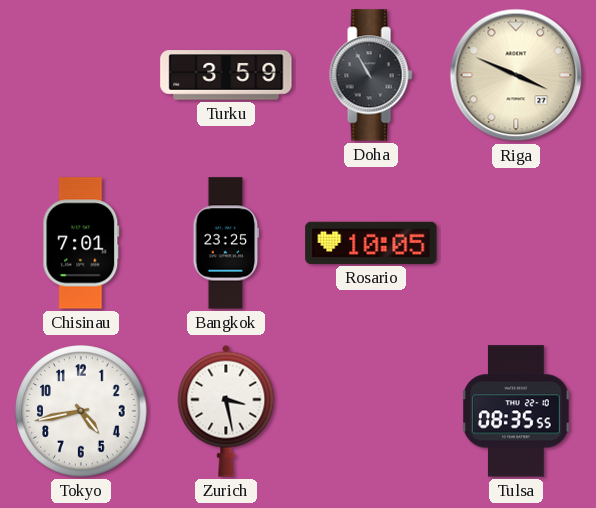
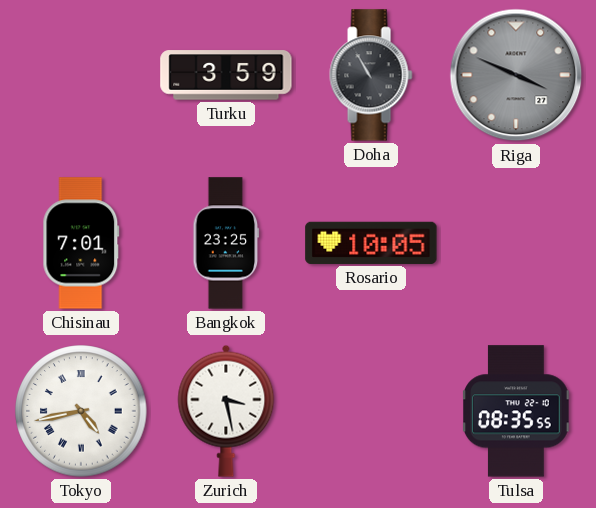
Riga dial: cream -> grey (516, 75)
Tokyo numerals: Arabic -> Roman (81, 411)
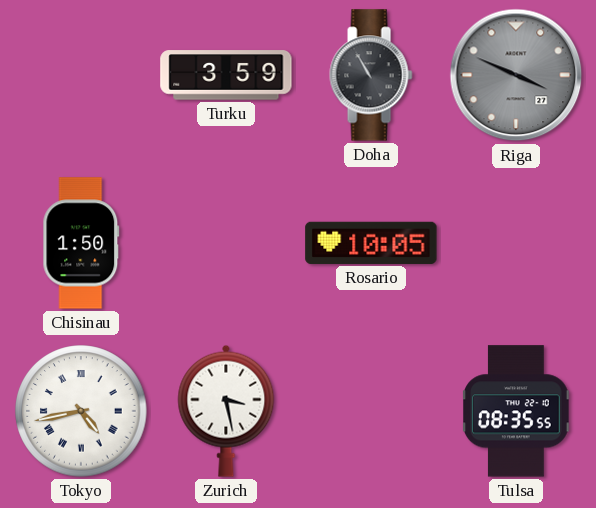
Chisinau: 7:01 -> 1:50 (81, 243)
Bangkok: 23:25 -> none (226, 243)
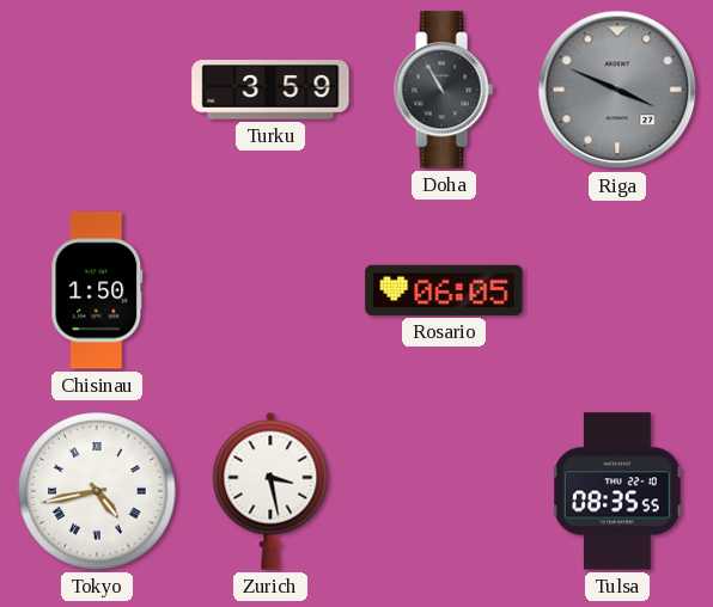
Rosario: 10:05 -> 06:05 (444, 290)
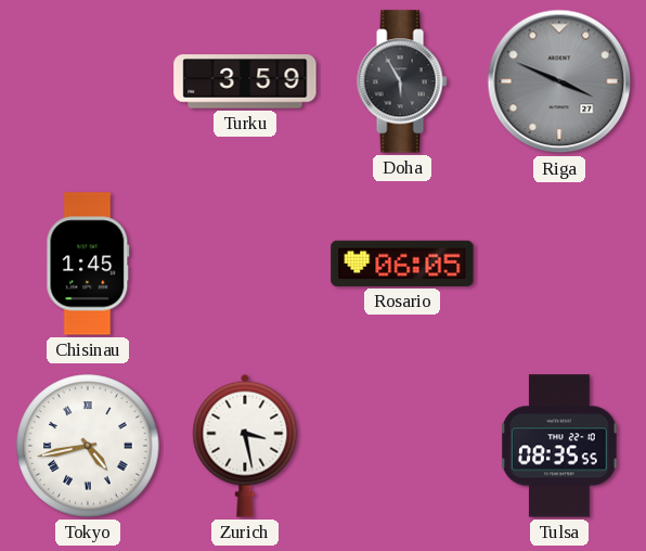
Doha: 10:55 -> 5:55 (402, 81)
Chisinau: 1:50 -> 1:45 (88, 264)
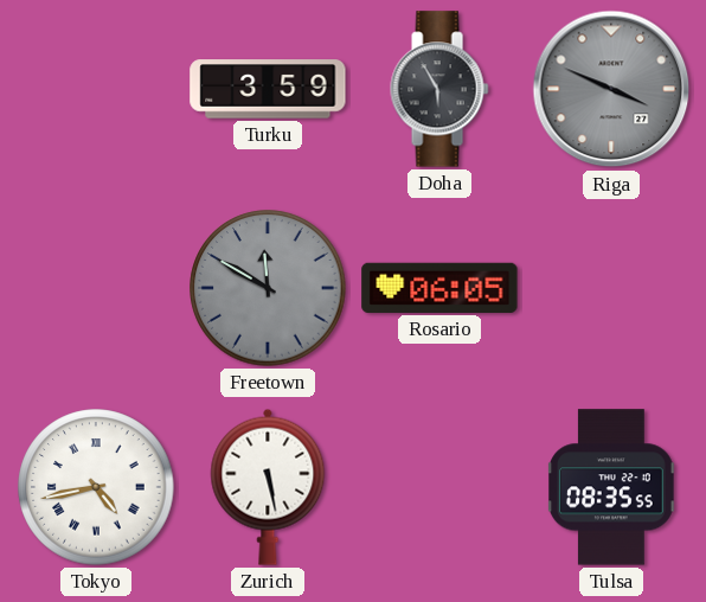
Chisinau: 1:45 -> none (88, 264)
Freetown: none -> 11:50 (268, 288)
Zurich: 3:28 -> 5:28 (268, 487)
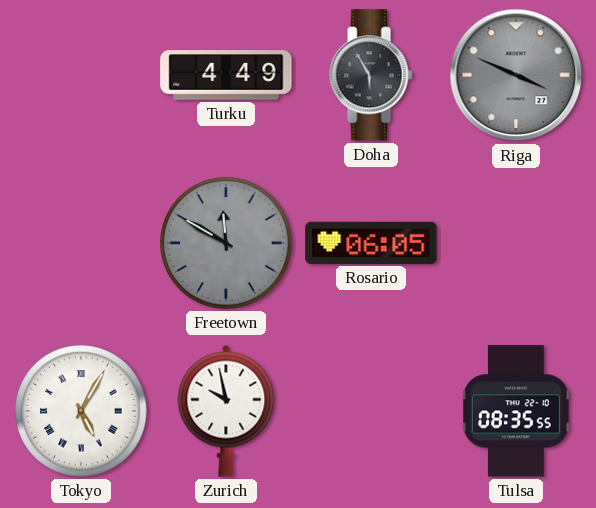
Turku: 3:59 -> 4:49 (226, 75)
Tokyo: 4:43 -> 5:05 (81, 411)
Zurich: 5:28 -> 9:58 (226, 411)
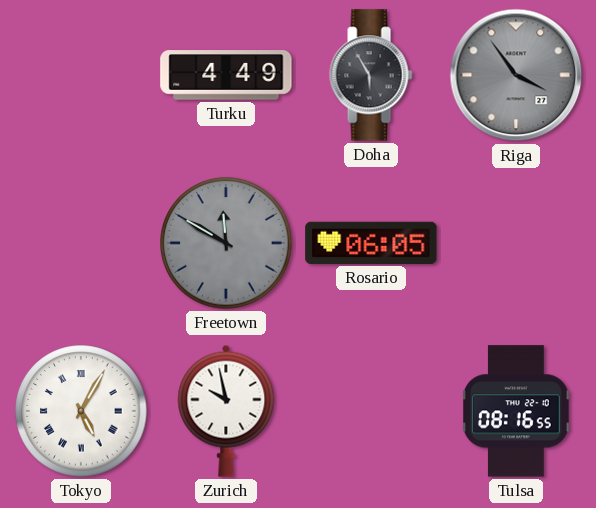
Riga: 3:49 -> 3:54 (516, 75)
Tulsa: 08:35 -> 08:16 (517, 411)
